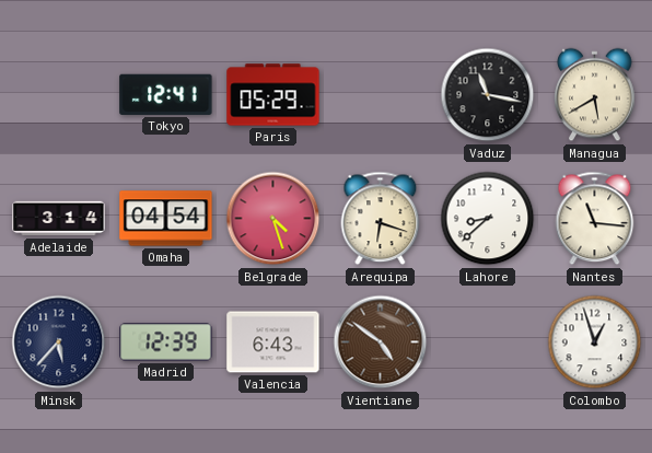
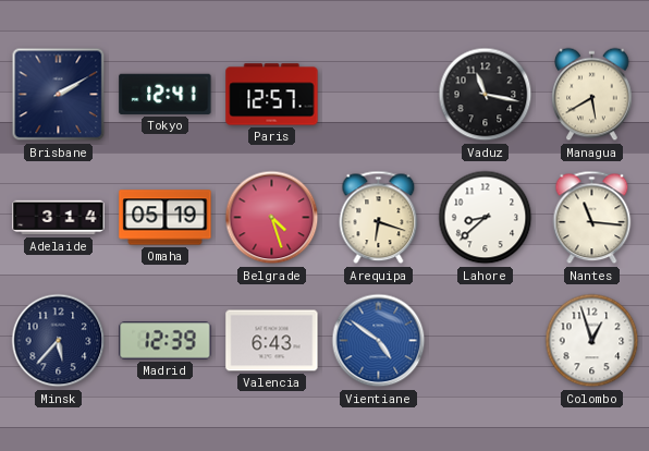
Brisbane: none -> 2:10 (59, 95)
Paris: 05:29 -> 12:57 (272, 95)
Omaha: 04:54 -> 05:19 (166, 218)
Vientiane dial: brown -> blue (379, 341)
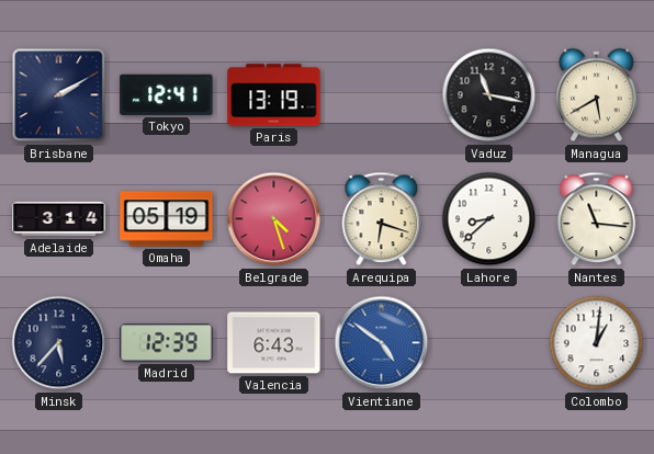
Paris: 12:57 -> 13:19 (274, 95)
Colombo: 12:57 -> 1:01 (597, 343)
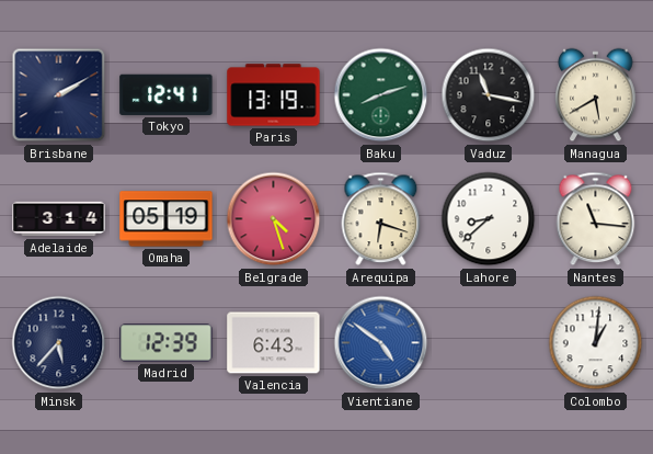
Baku: none -> 8:12 (381, 95)
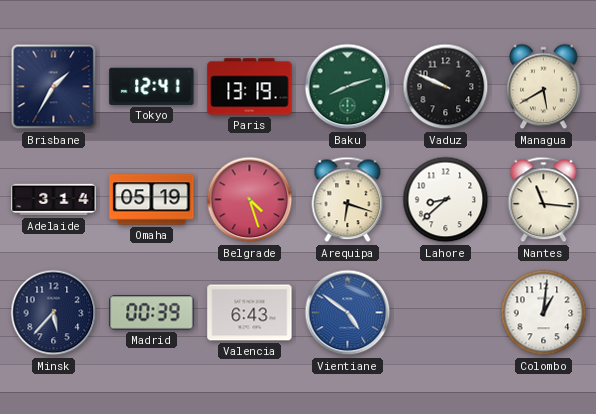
Brisbane: 2:10 -> 1:35 (54, 87)
Vaduz: 11:17 -> 9:49 (446, 87)
Madrid: 12:39 -> 00:39 (152, 313)
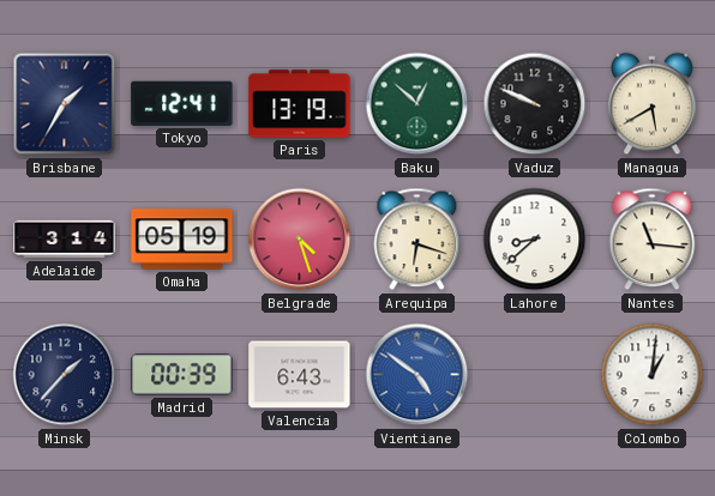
Baku: 8:12 -> 12:52 (417, 104)
Minsk: 5:37 -> 1:37 (65, 375)
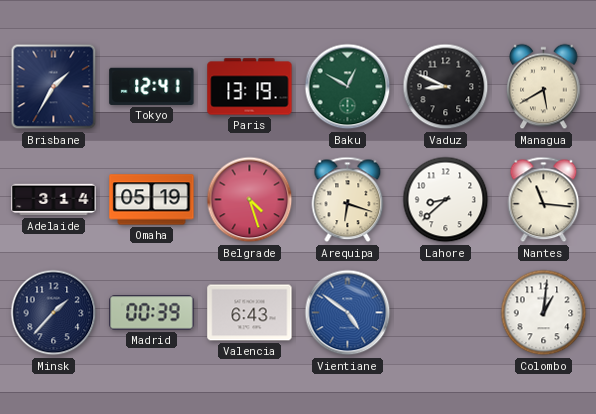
Baku: 12:52 -> 12:50 (348, 87)
Vaduz: 9:49 -> 8:49 (446, 87)
